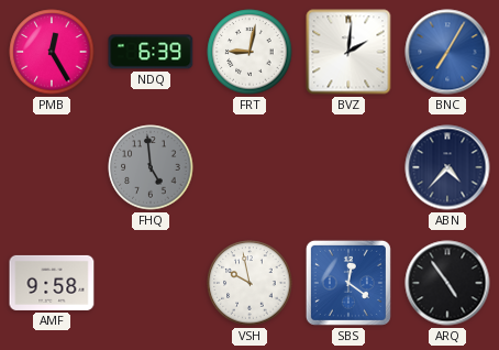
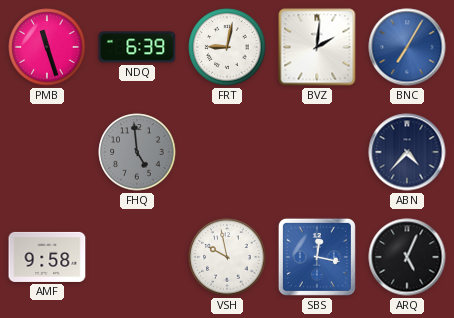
PMB: 12:25 -> 11:27 (47, 47)
SBS: 12:21 -> 12:17 (317, 257)
ARQ: 4:54 -> 5:04 (407, 257)
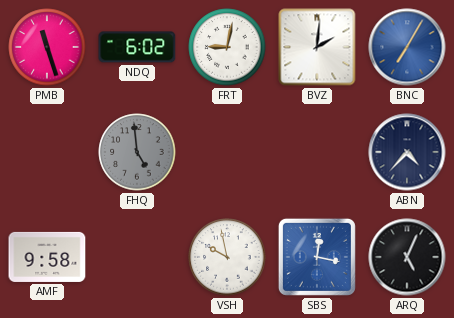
NDQ: 6:39 -> 6:02 (137, 47)
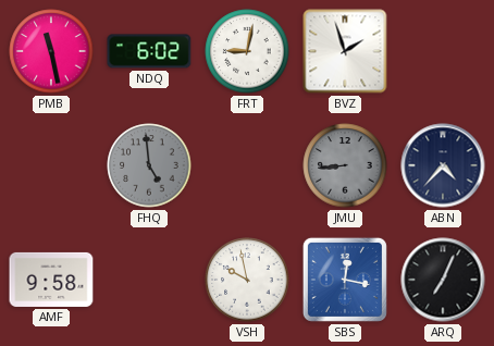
PMB: 11:27 -> 11:28 (51, 51)
BVZ: 2:01 -> 1:57 (345, 51)
BNC: 7:05 -> none (407, 47)
JMU: none -> 8:44 (345, 165)
ARQ: 5:04 -> 7:04 (443, 280)
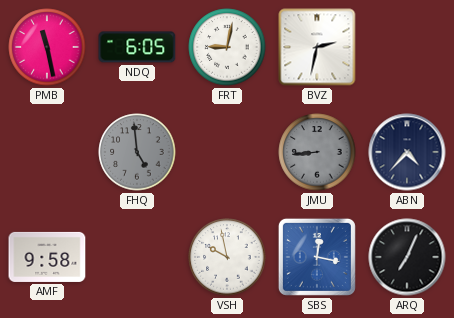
NDQ: 6:02 -> 6:05 (137, 47)
BVZ: 1:57 -> 2:32 (317, 47)
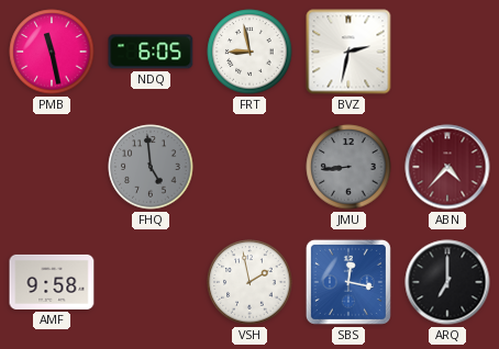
FRT: 9:02 -> 8:58 (249, 52)
ABN dial: navy -> burgundy (447, 167)
VSH: 9:58 -> 1:58 (249, 282)
ARQ: 7:04 -> 7:00 (447, 282)
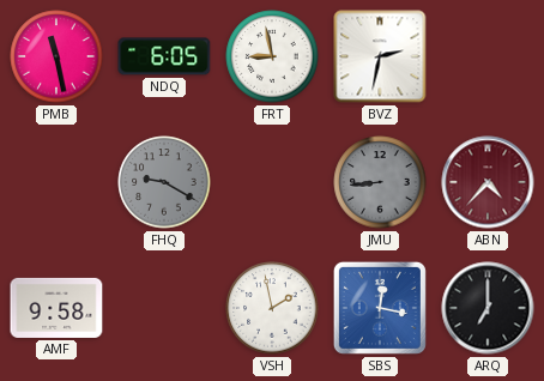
FHQ: 4:59 -> 9:20 (164, 182)
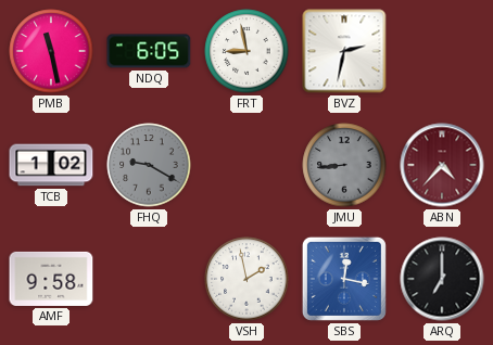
TCB: none -> 1:02 (51, 165)
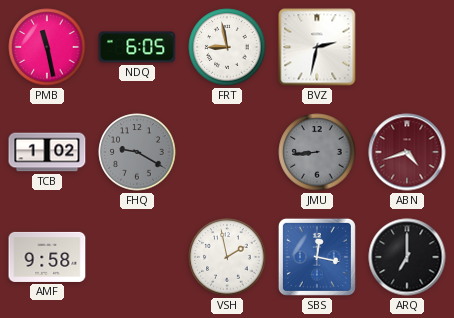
ABN: 4:37 -> 4:42 (407, 152)
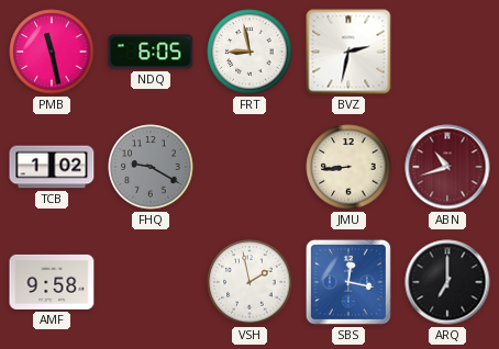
JMU dial: grey -> cream (348, 167)
ABN: 4:42 -> 10:42 (447, 167)
